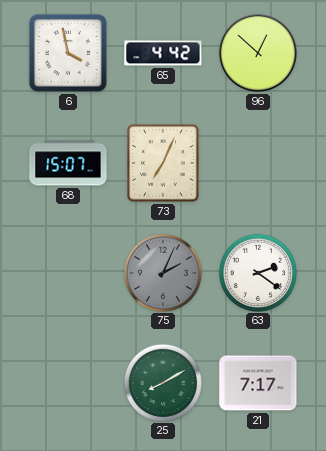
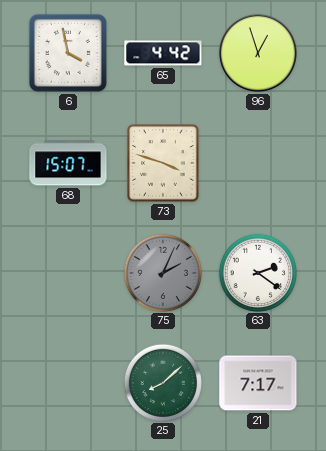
96: 12:52 -> 12:57 (258, 53)
73: 7:04 -> 3:48 (163, 163)
25: 8:10 -> 8:08 (162, 382)
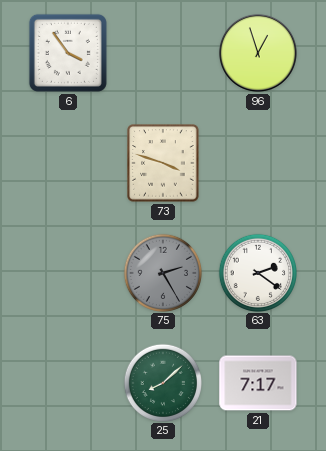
6: 3:58 -> 3:54 (68, 53)
65: 4:42 -> none (163, 53)
68: 15:07 -> none (68, 163)
75: 2:04 -> 2:25 (162, 272)
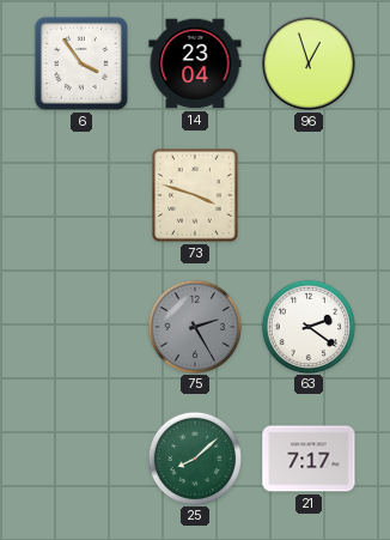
14: none -> 23:04 (195, 63)
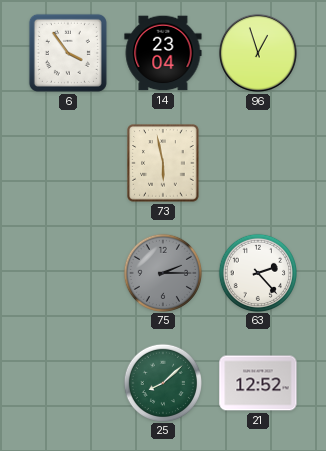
73: 3:48 -> 5:58 (163, 163)
75: 2:25 -> 2:15 (162, 272)
63: 2:21 -> 2:23 (257, 272)
21: 7:17 -> 12:52 (258, 383)
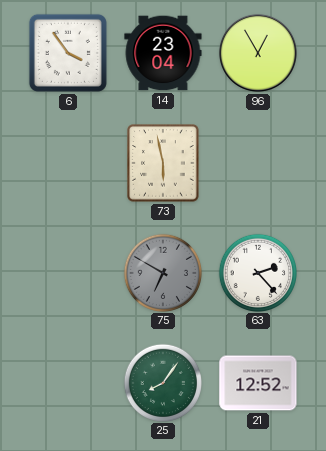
96: 12:57 -> 12:55 (258, 53)
75: 2:15 -> 6:50 (162, 272)
25: 8:08 -> 8:06 (162, 382)
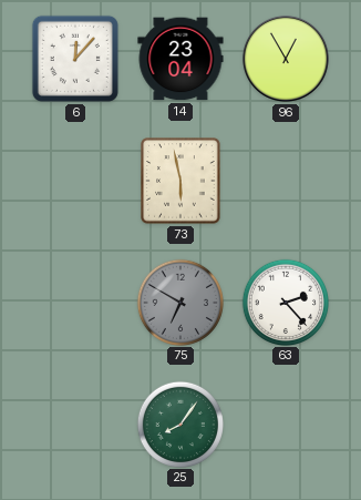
6: 3:54 -> 12:07 (75, 59)
21: 12:52 -> none (258, 383)
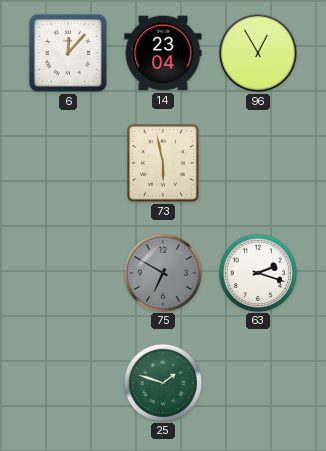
63: 2:23 -> 2:18 (257, 272)
25: 8:06 -> 1:48 (162, 382)
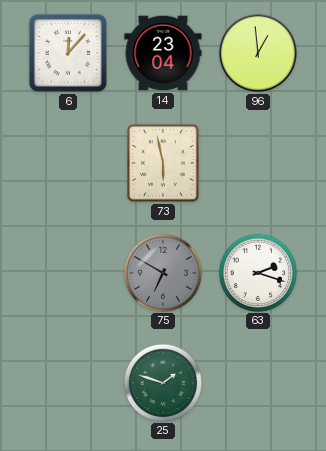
96: 12:55 -> 12:59 (258, 53)
